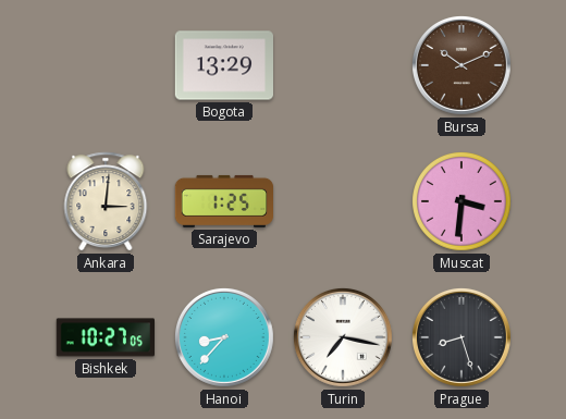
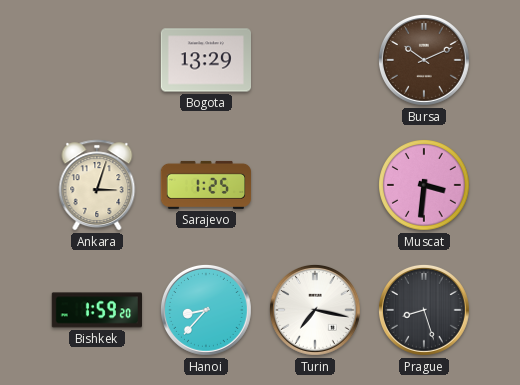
Ankara: 3:01 -> 3:03 (97, 185)
Bishkek: 10:27 -> 1:59 (96, 310)
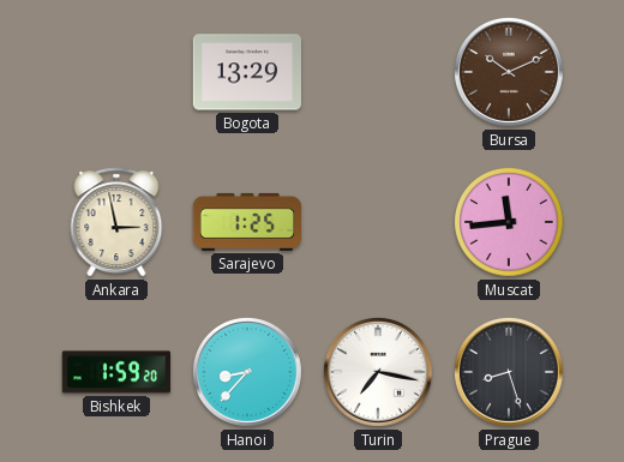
Ankara: 3:03 -> 2:58 (116, 222)
Muscat: 3:31 -> 11:44 (510, 223)
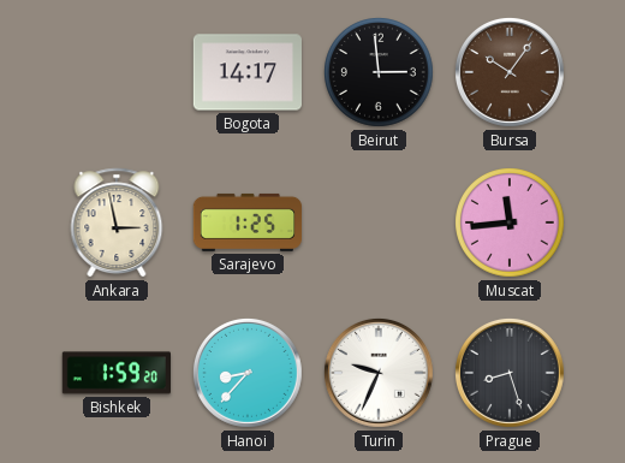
Bogota: 13:29 -> 14:17 (246, 72)
Beirut: none -> 2:59 (380, 73)
Bursa: 10:11 -> 10:06 (510, 72)
Turin: 7:17 -> 9:34 (379, 373)
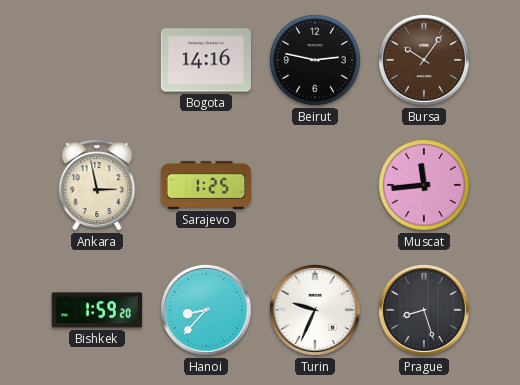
Bogota: 14:17 -> 14:16 (205, 60)
Beirut: 2:59 -> 2:47 (316, 61)
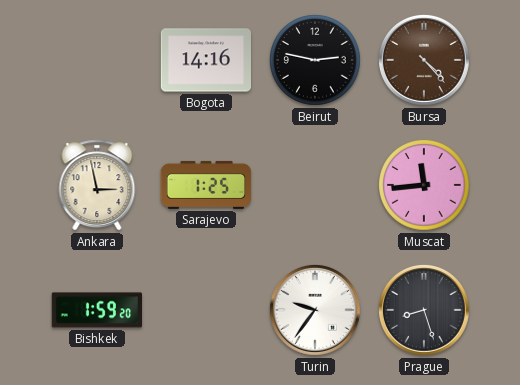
Bursa: 10:06 -> 4:23 (424, 60)
Hanoi: 8:37 -> none (206, 310)
Turin: 9:34 -> 9:36 (315, 310)
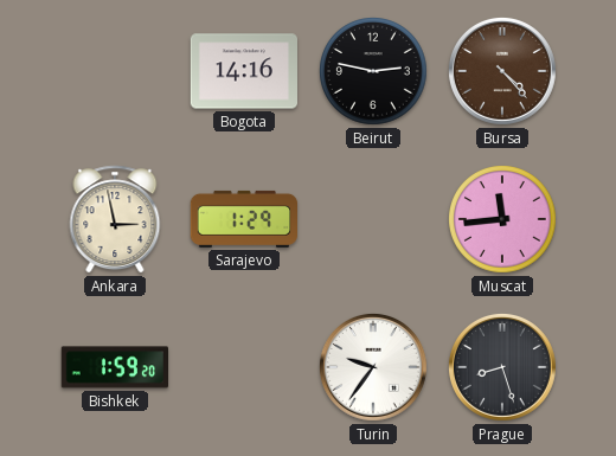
Sarajevo: 1:25 -> 1:29 (244, 219)
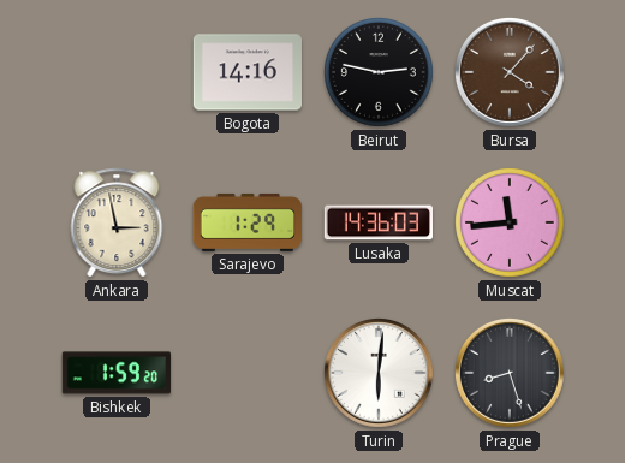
Bursa: 4:23 -> 4:07 (510, 72)
Lusaka: none -> 14:36 (377, 222)
Turin: 9:36 -> 6:01 (379, 373)
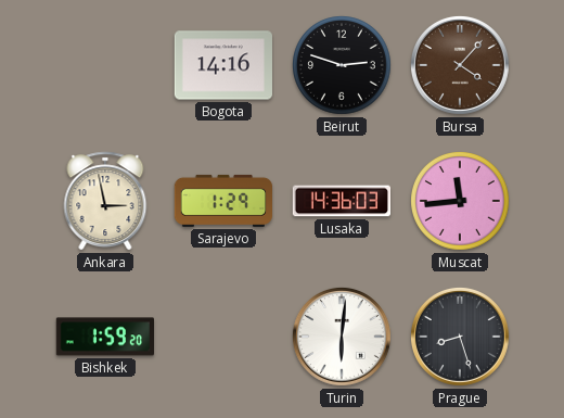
Beirut: 2:47 -> 2:48 (343, 66)
